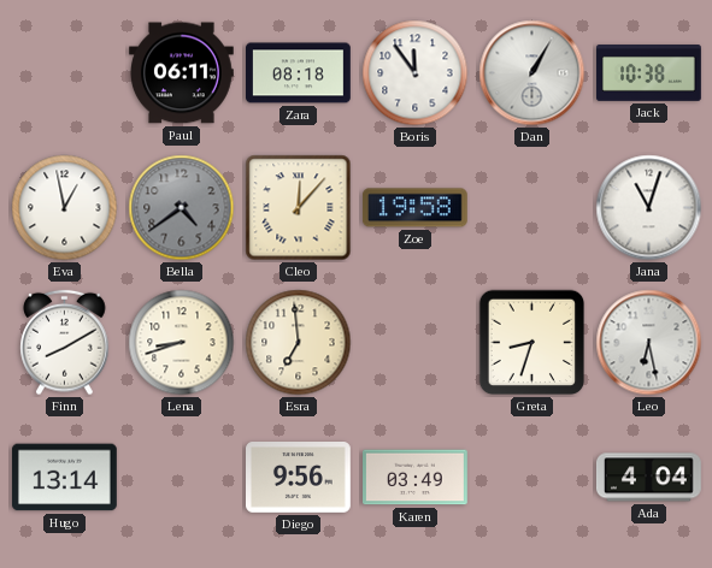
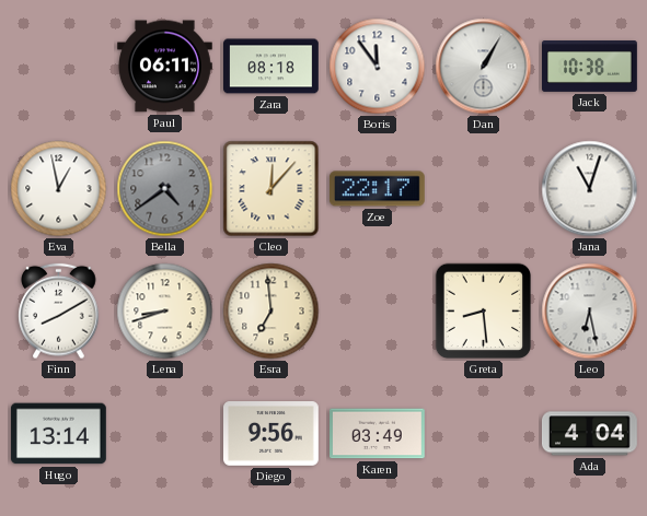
Zoe: 19:58 -> 22:17 (377, 189)
Greta: 8:33 -> 8:29 (484, 312)
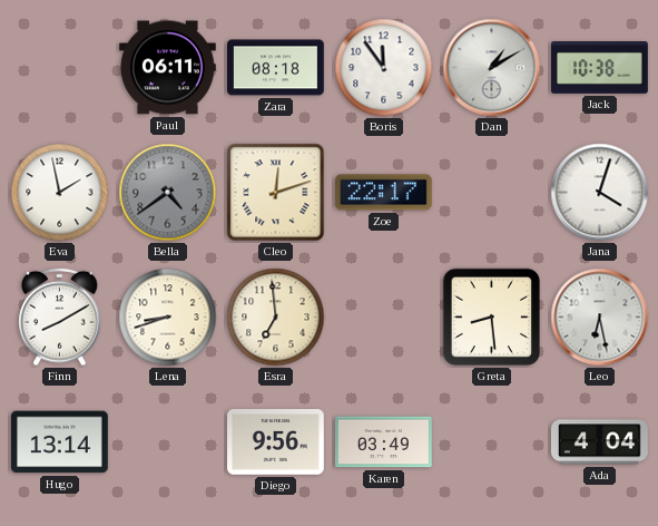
Dan: 1:05 -> 1:10 (492, 68)
Eva: 12:58 -> 1:58 (60, 193)
Cleo: 12:07 -> 12:12 (276, 193)
Jana: 11:03 -> 4:03 (600, 193)
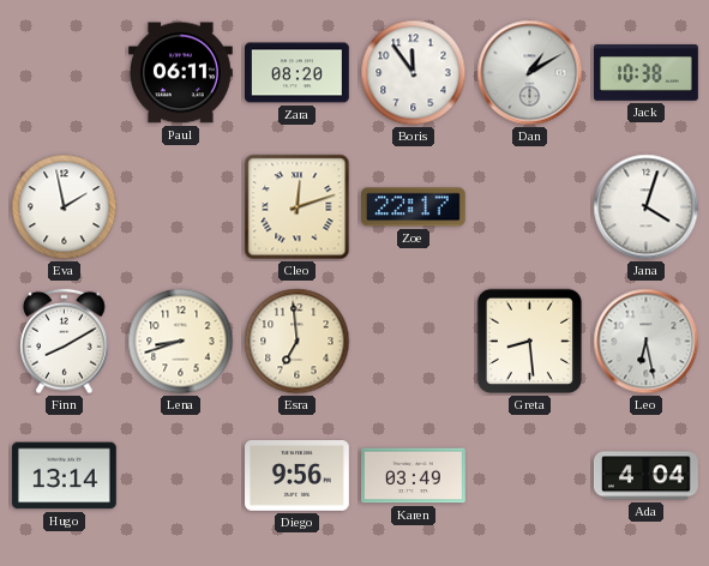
Zara: 08:18 -> 08:20 (298, 73)
Bella: 4:39 -> none (168, 193)
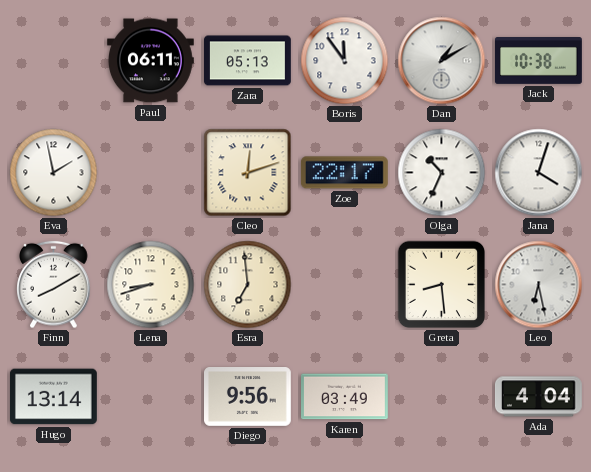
Zara: 08:20 -> 05:13 (248, 61)
Olga: none -> 10:34 (442, 173)
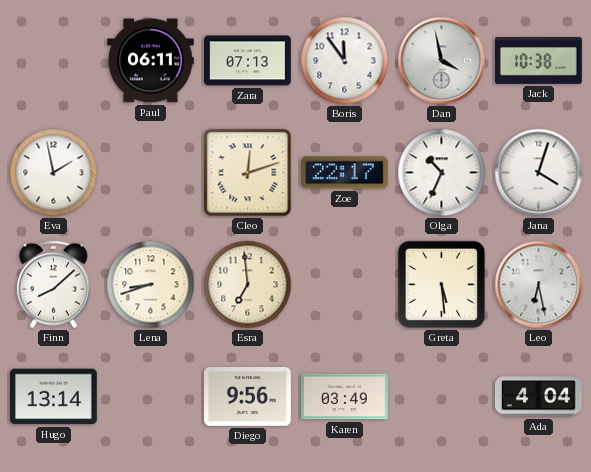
Zara: 05:13 -> 07:13 (248, 61)
Dan: 1:10 -> 3:58 (442, 61)
Finn: 8:10 -> 8:08 (54, 285)
Greta: 8:29 -> 5:29 (442, 285)
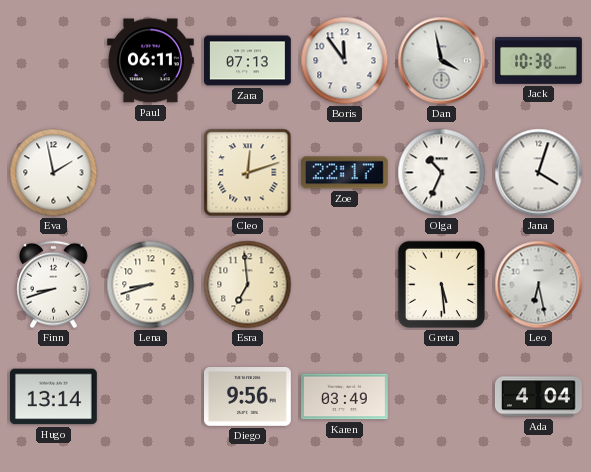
Finn: 8:08 -> 8:42 (54, 285)
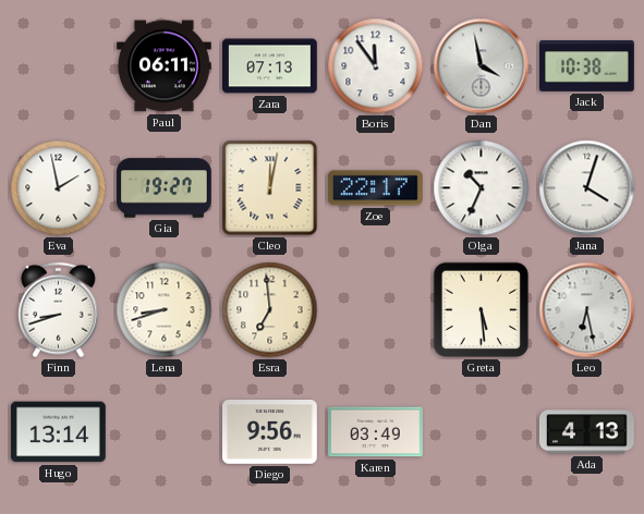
Gia: none -> 19:27 (165, 188)
Cleo: 12:12 -> 12:02 (270, 188)
Ada: 4:04 -> 4:13 (586, 432)
